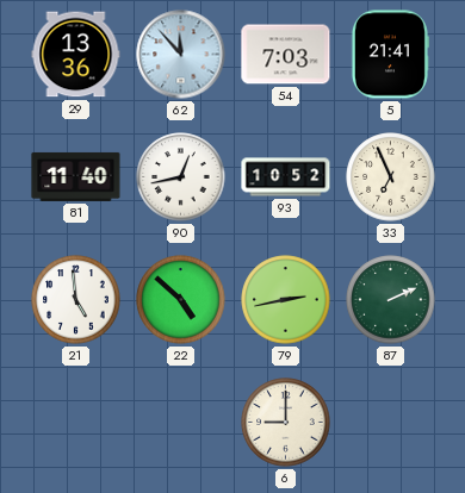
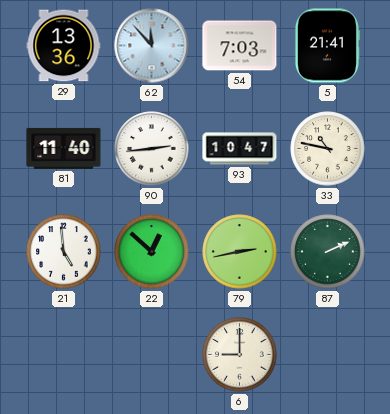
90: 12:43 -> 2:44 (152, 149)
93: 10:52 -> 10:47 (240, 149)
33: 6:56 -> 10:47 (328, 149)
22: 4:52 -> 12:52 (152, 252)
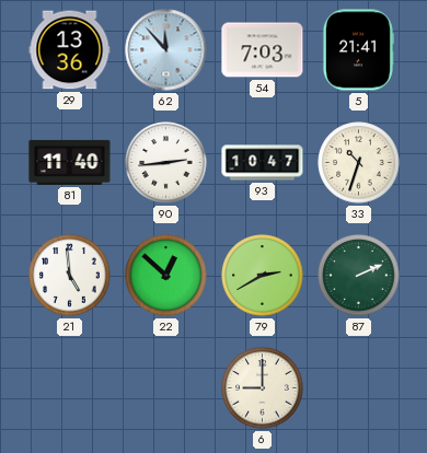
33: 10:47 -> 10:33 (359, 163)
79: 2:43 -> 2:40 (263, 276)
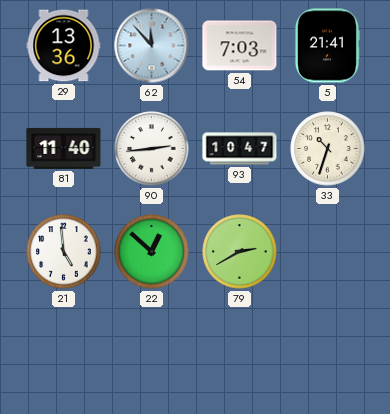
87: 2:11 -> none (359, 276)
6: 9:00 -> none (263, 388)
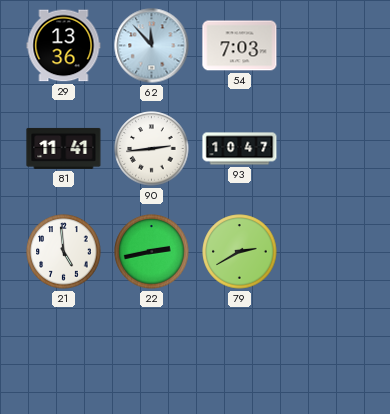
5: 21:41 -> none (327, 46)
81: 11:40 -> 11:41 (64, 148)
33: 10:33 -> none (328, 149)
22: 12:52 -> 2:43 (152, 252)
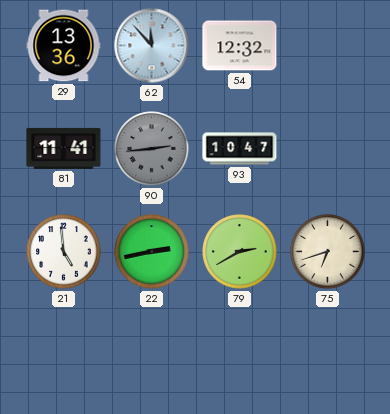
54: 7:03 -> 12:32 (240, 46)
90 dial: white -> grey (152, 149)
75: none -> 6:42 (328, 252)
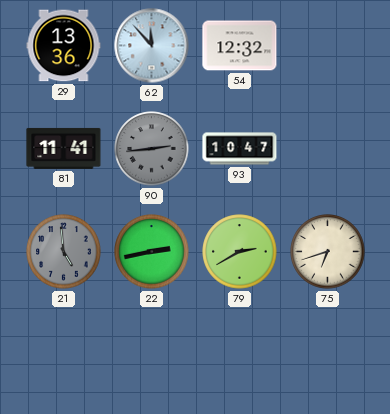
21 dial: white -> grey (64, 252)
